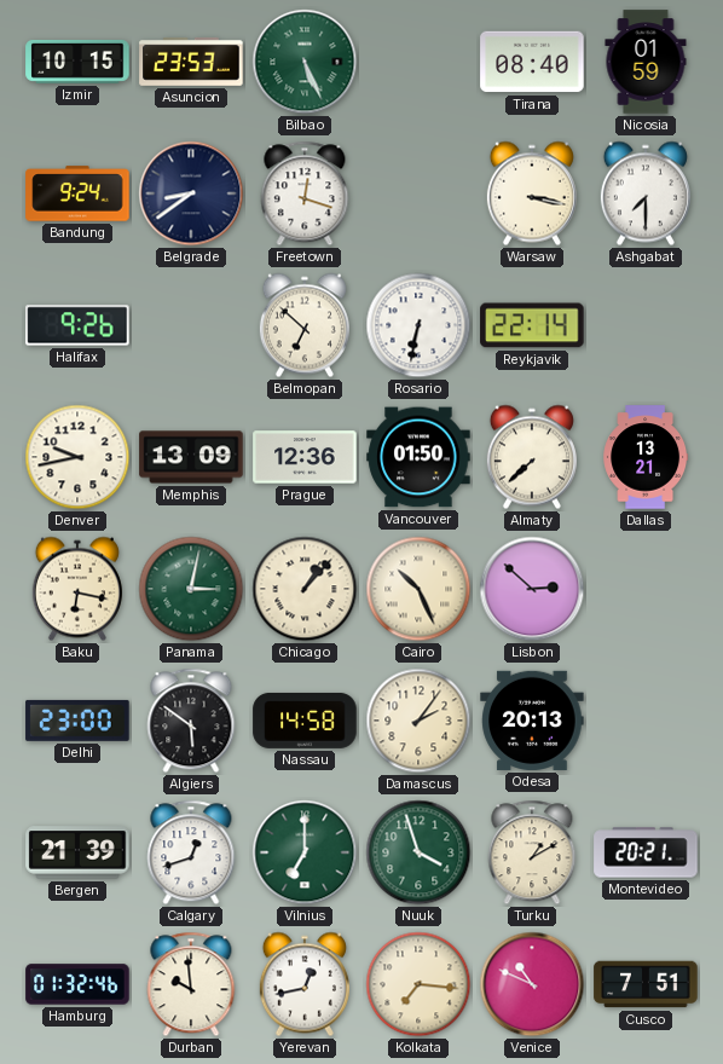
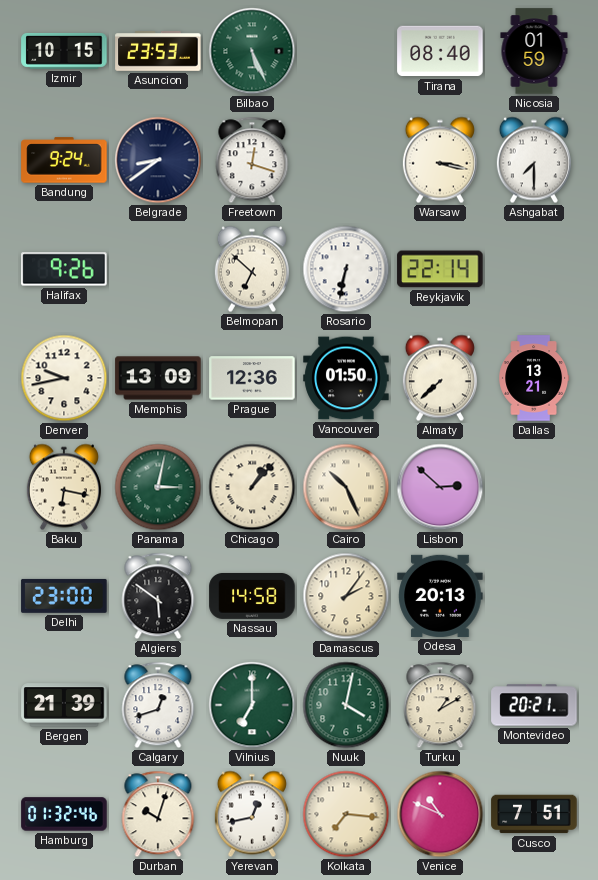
Nuuk: 3:57 -> 4:02 (346, 705)
Durban: 9:59 -> 10:03 (158, 814)
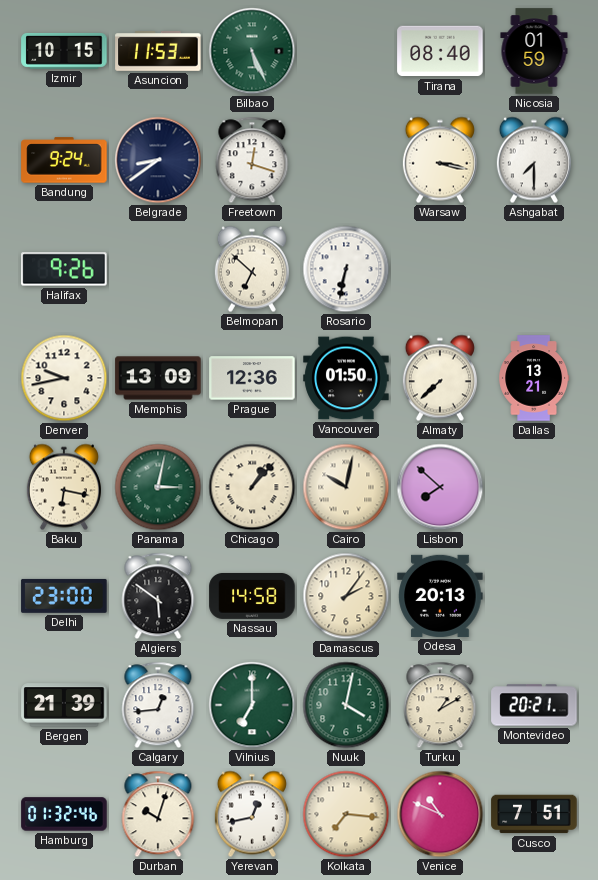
Asuncion: 23:53 -> 11:53 (158, 51)
Reykjavik: 22:14 -> none (440, 269)
Cairo: 10:26 -> 10:02 (346, 487)
Lisbon: 2:52 -> 7:52 (440, 487)
Calgary: 12:42 -> 12:44 (158, 705)
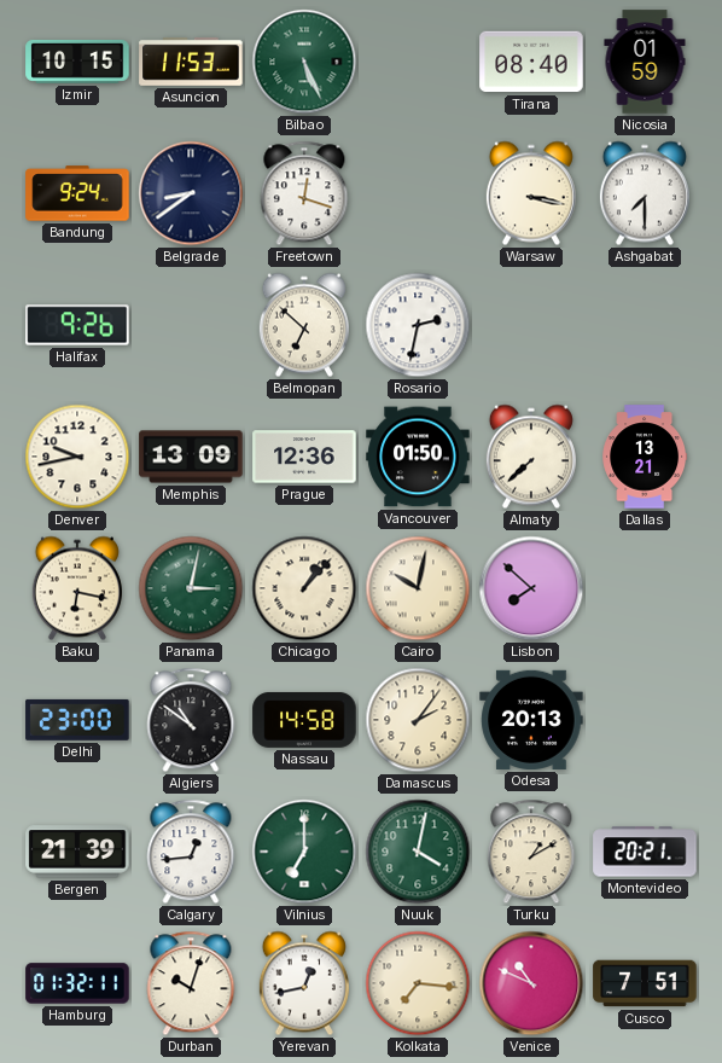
Rosario: 6:32 -> 2:32 (418, 325)
Algiers: 5:51 -> 10:51 (191, 720)
Hamburg: 01:32:46 -> 01:32:11 (77, 983)
